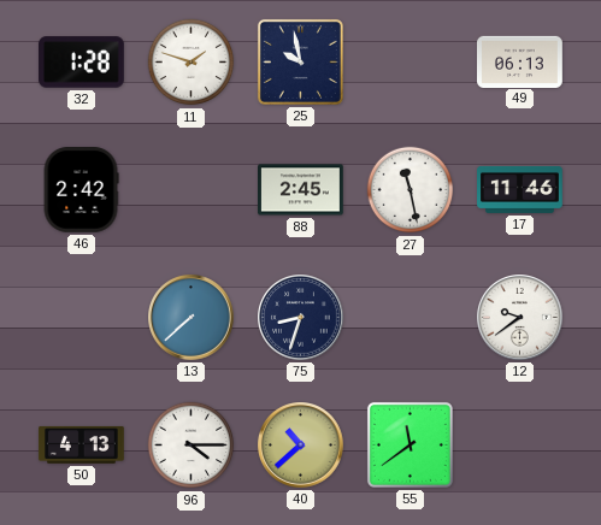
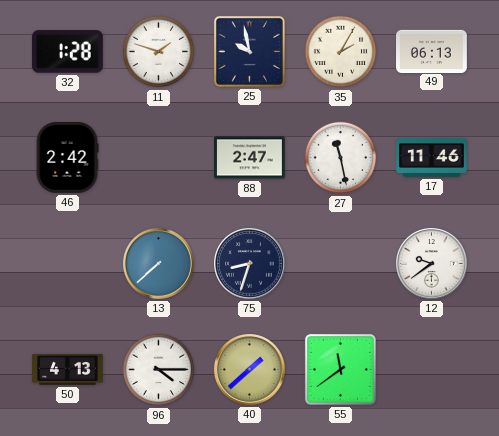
35: none -> 2:05 (341, 52)
88: 2:45 -> 2:47 (250, 158)
40: 10:38 -> 1:38 (250, 370)
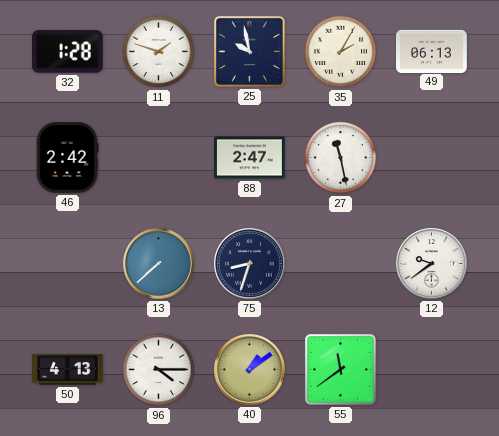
17: 11:46 -> none (432, 157)
40: 1:38 -> 1:09 (250, 370)
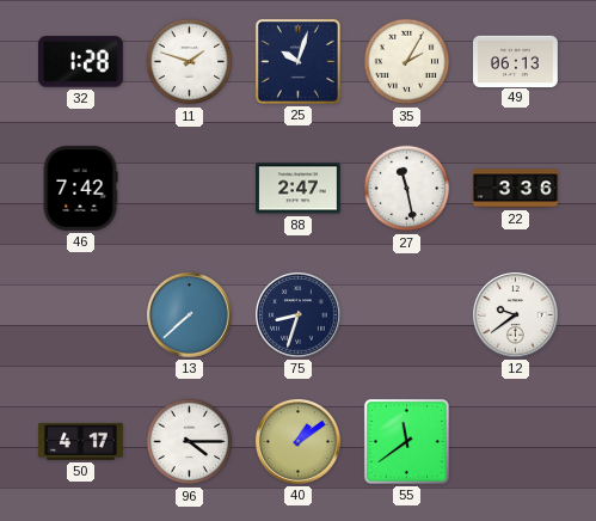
25: 9:58 -> 10:03 (297, 61)
46: 2:42 -> 7:42 (80, 189)
22: none -> 3:36 (516, 189)
50: 4:13 -> 4:17 (81, 441)
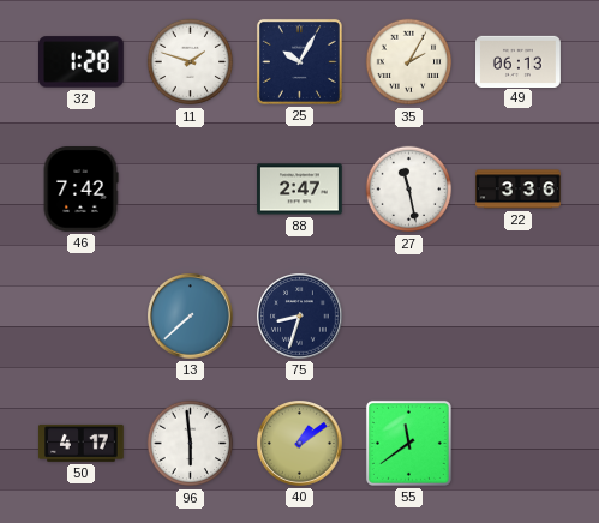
25: 10:03 -> 10:05 (299, 61)
12: 9:39 -> none (516, 315)
96: 4:15 -> 5:59 (191, 444)
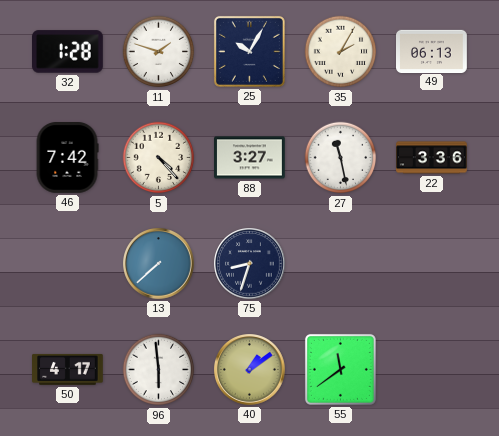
5: none -> 4:23 (159, 158)
88: 2:47 -> 3:27 (250, 158)
